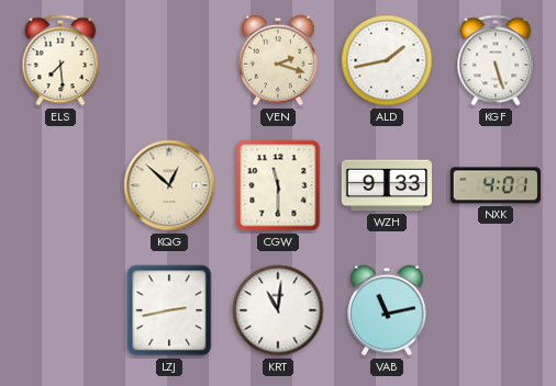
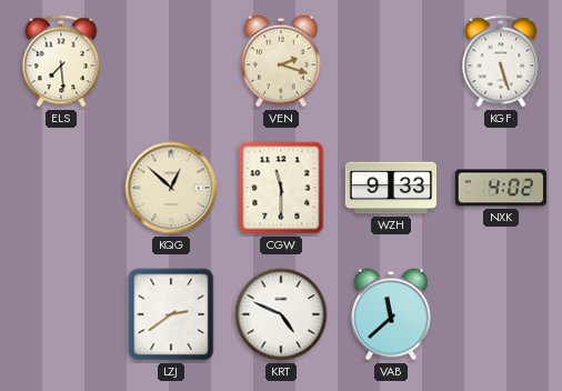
ALD: 1:43 -> none (387, 60)
NXK: 4:01 -> 4:02 (501, 188)
LZJ: 2:43 -> 2:39 (171, 314)
KRT: 11:01 -> 4:49 (281, 314)
VAB: 11:13 -> 11:38 (391, 314)
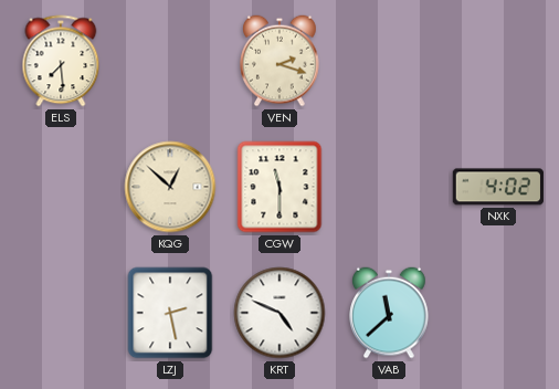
KGF: 5:27 -> none (501, 61)
WZH: 9:33 -> none (391, 188)
LZJ: 2:39 -> 2:28 (170, 313)
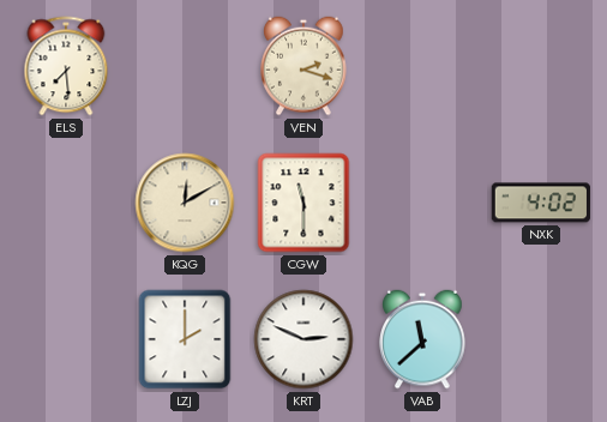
KQG: 12:52 -> 12:10 (185, 203)
LZJ: 2:28 -> 2:00 (185, 339)
KRT: 4:49 -> 2:49 (303, 339)
